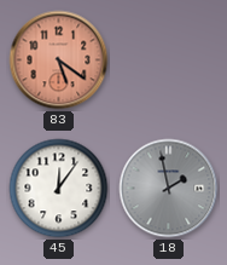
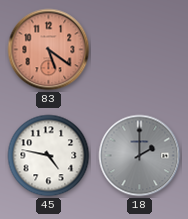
45: 12:06 -> 4:47 (49, 156)
18: 1:58 -> 2:00 (140, 156)
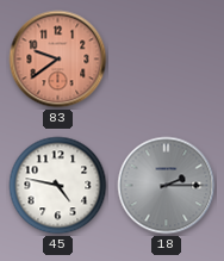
83: 5:21 -> 9:39 (58, 60)
18: 2:00 -> 2:15 (167, 186)
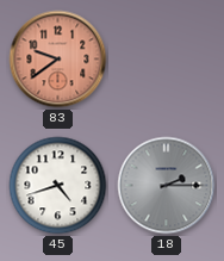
45: 4:47 -> 4:42 (58, 186)
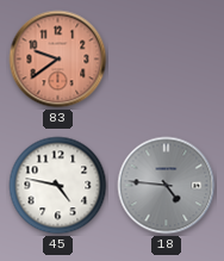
45: 4:42 -> 4:47 (58, 186)
18: 2:15 -> 4:46 (167, 186)
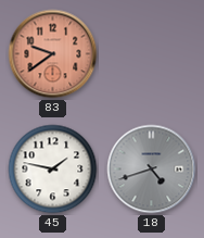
45: 4:47 -> 1:47 (53, 170)
18: 4:46 -> 4:42 (152, 170)
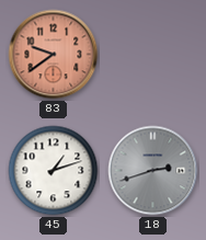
45: 1:47 -> 1:12 (54, 171)
18: 4:42 -> 2:42 (153, 171)
